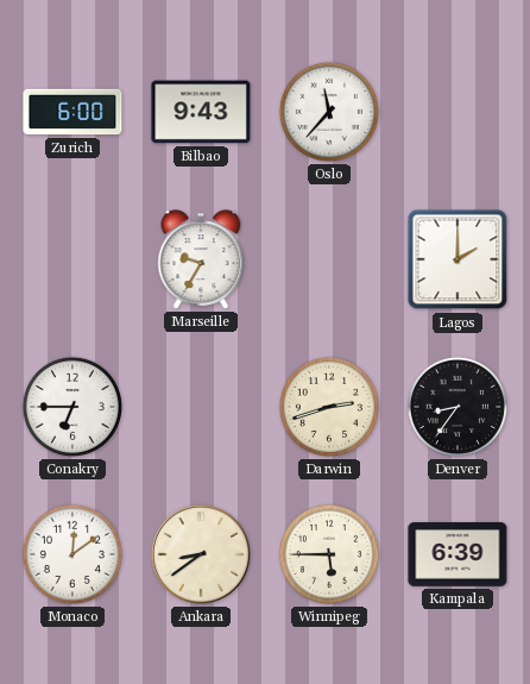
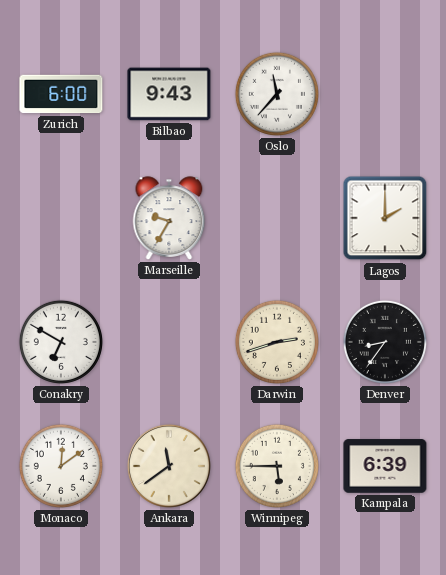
Conakry: 6:45 -> 6:50 (61, 342)
Ankara: 8:39 -> 11:39 (169, 466)
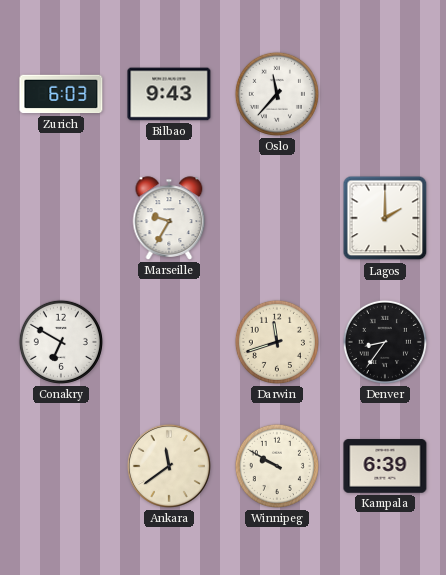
Zurich: 6:00 -> 6:03 (61, 94)
Darwin: 2:42 -> 11:42 (277, 342)
Monaco: 12:09 -> none (61, 466)
Winnipeg: 5:45 -> 9:50 (277, 466)
